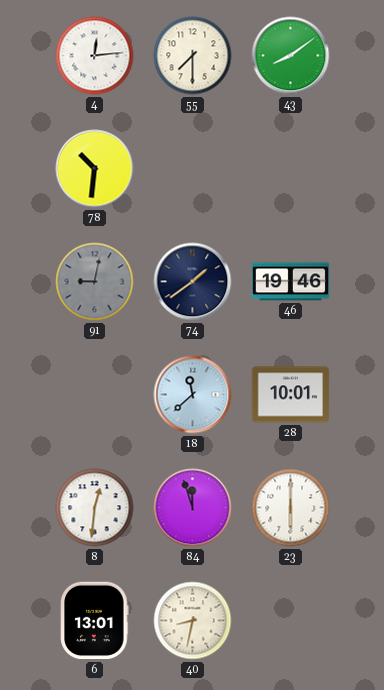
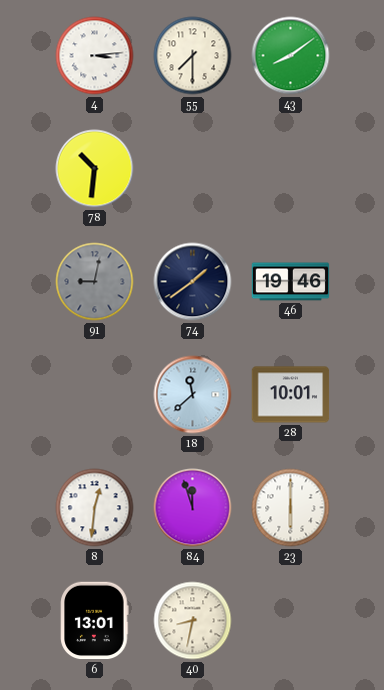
4: 12:14 -> 3:14 (95, 56)
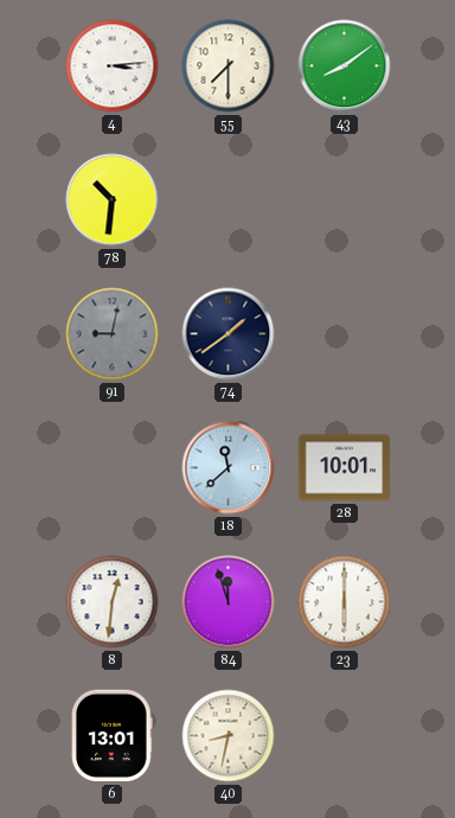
46: 19:46 -> none (291, 282)
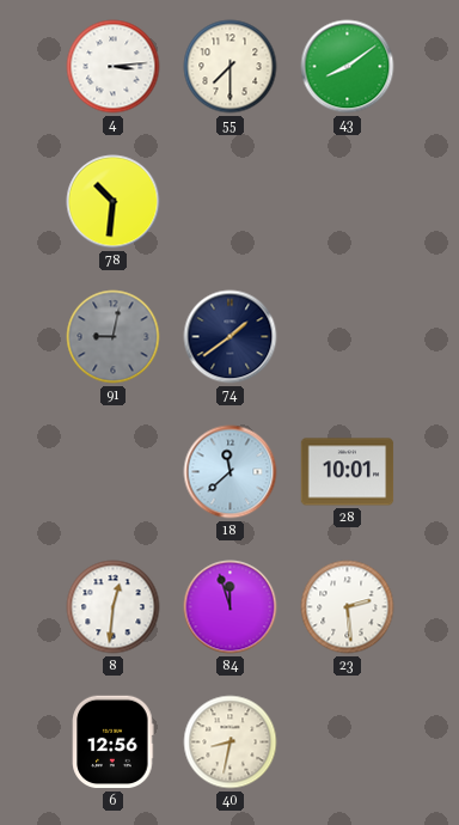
23: 6:00 -> 2:29 (348, 607)
6: 13:01 -> 12:56 (114, 742)
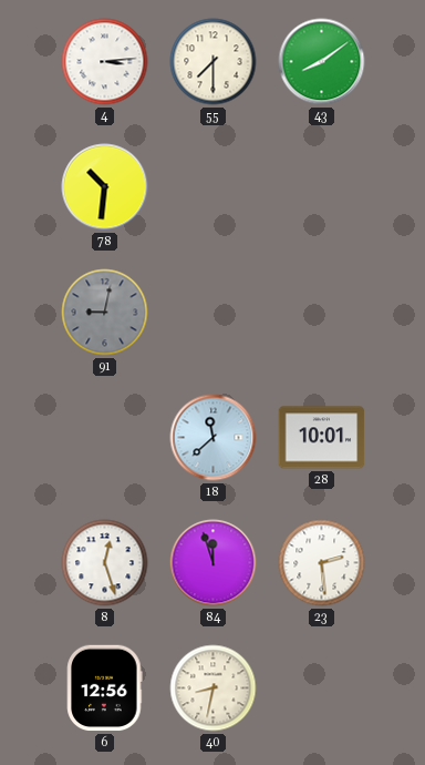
74: 1:39 -> none (231, 337)
8: 12:31 -> 12:27 (105, 563)
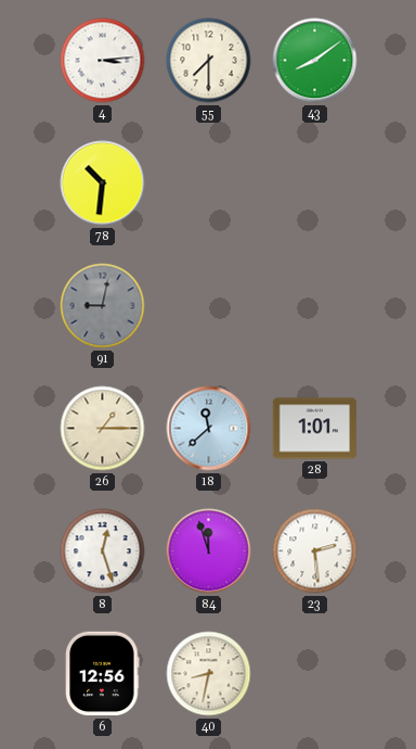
26: none -> 1:15 (103, 429)
28: 10:01 -> 1:01 (315, 429)
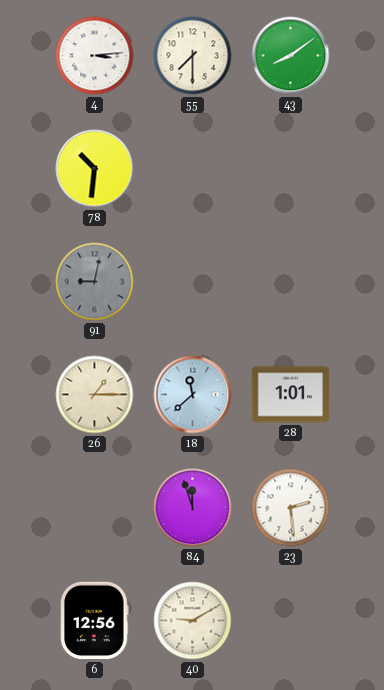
8: 12:27 -> none (103, 551)
40: 8:32 -> 9:10 (193, 621)
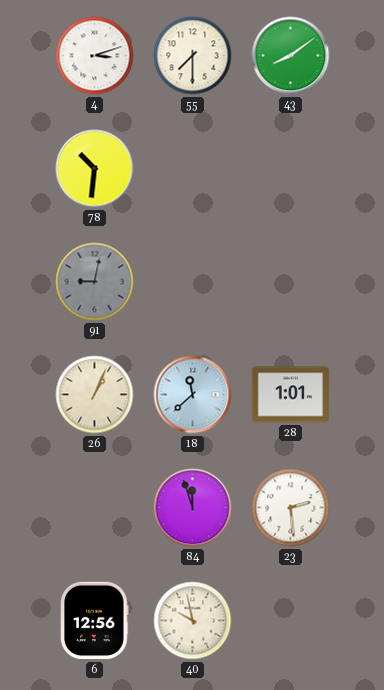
4: 3:14 -> 3:12 (95, 56)
26: 1:15 -> 1:04 (95, 395)
40: 9:10 -> 9:58 (193, 621)
